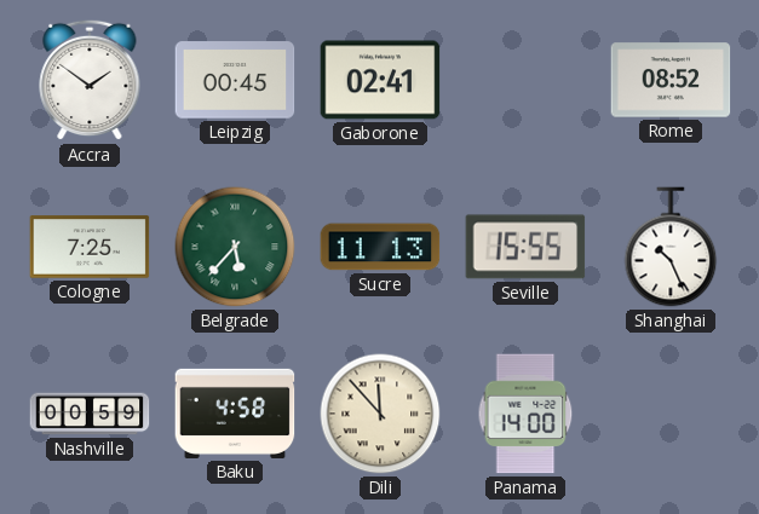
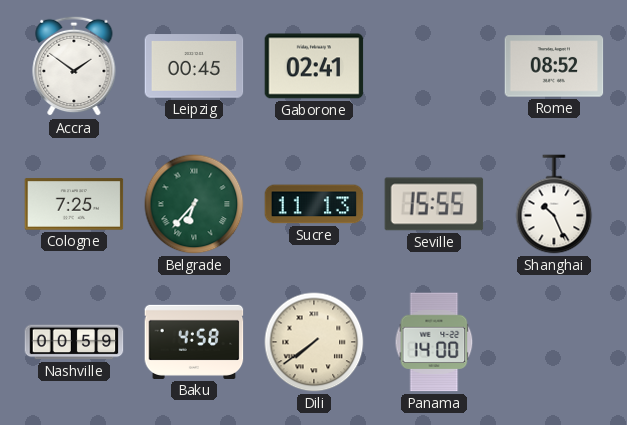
Belgrade: 5:37 -> 6:37 (194, 204)
Dili: 11:53 -> 7:39 (314, 342)
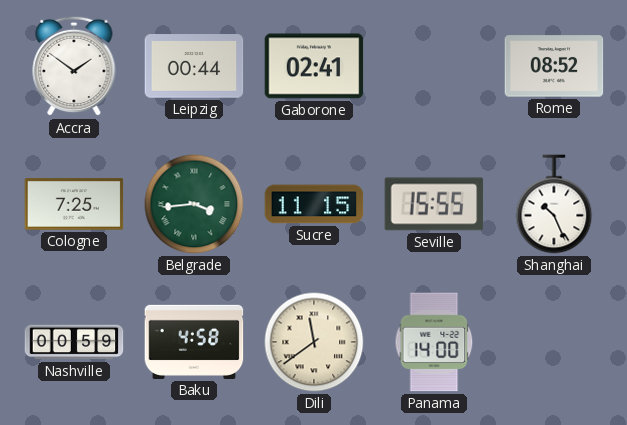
Leipzig: 00:45 -> 00:44 (194, 66)
Belgrade: 6:37 -> 3:44 (194, 204)
Sucre: 11:13 -> 11:15 (314, 204)
Dili: 7:39 -> 11:39 (314, 342)
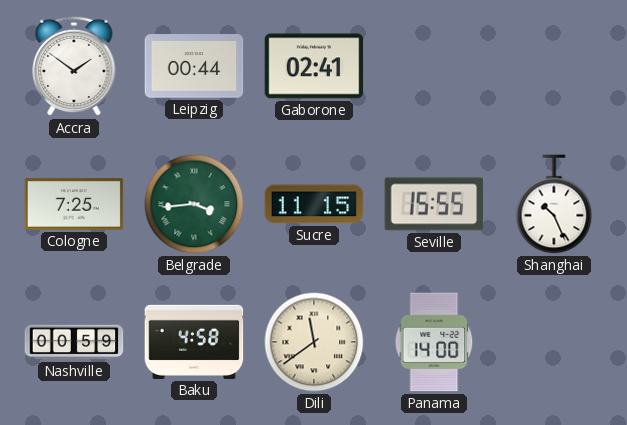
Rome: 08:52 -> none (554, 66)
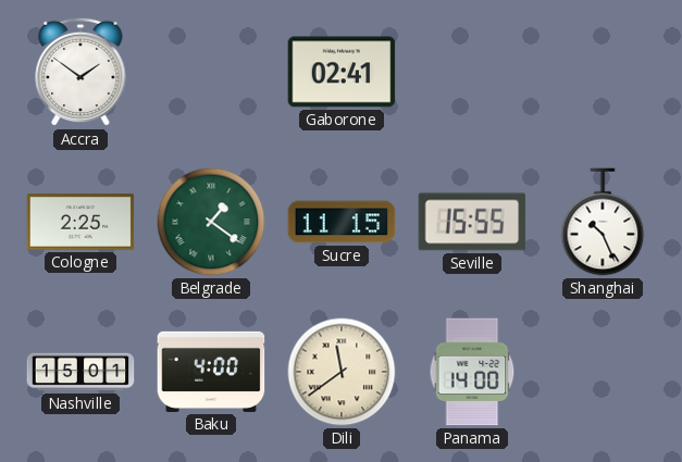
Leipzig: 00:44 -> none (194, 66)
Cologne: 7:25 -> 2:25 (80, 222)
Belgrade: 3:44 -> 1:21 (211, 222)
Nashville: 00:59 -> 15:01 (80, 372)
Baku: 4:58 -> 4:00 (211, 372)
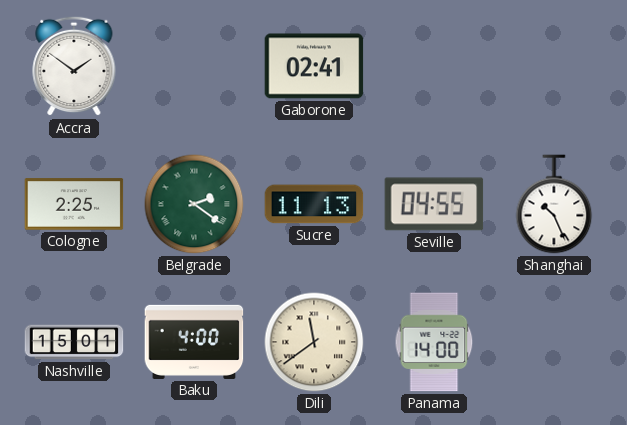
Belgrade: 1:21 -> 2:21 (194, 204)
Sucre: 11:15 -> 11:13 (314, 204)
Seville: 15:55 -> 04:55 (434, 204)
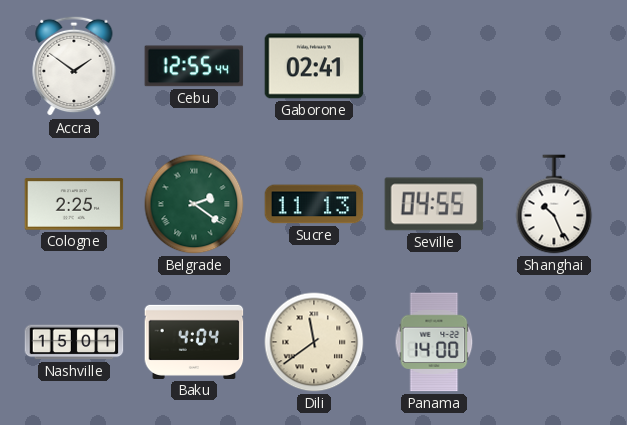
Cebu: none -> 12:55 (194, 66)
Baku: 4:00 -> 4:04 (194, 342)
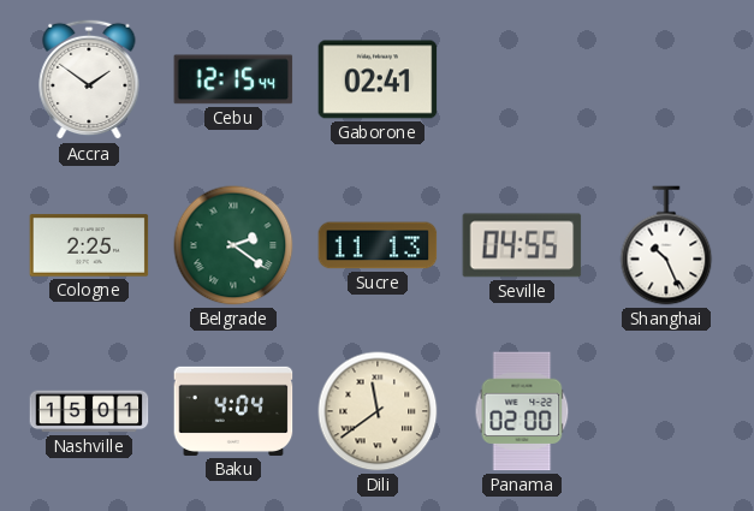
Cebu: 12:55 -> 12:15 (233, 79)
Panama: 14:00 -> 02:00 (522, 411)
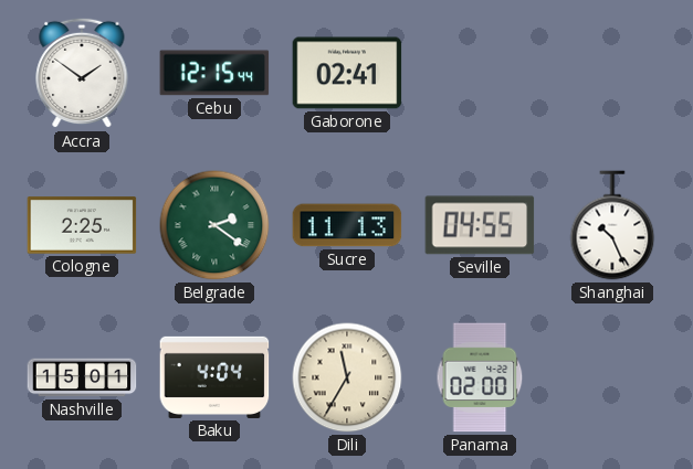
Dili: 11:39 -> 11:35 (347, 377)
